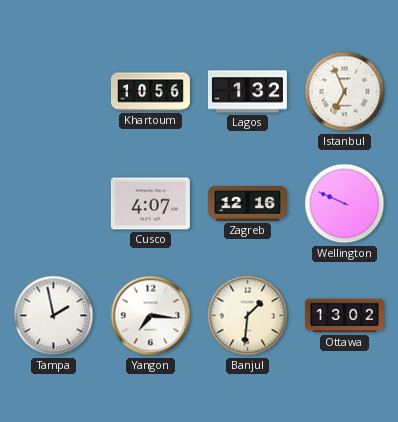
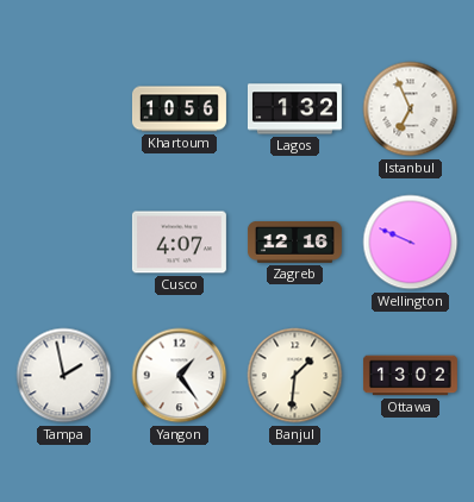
Yangon: 7:16 -> 1:24 (180, 376)
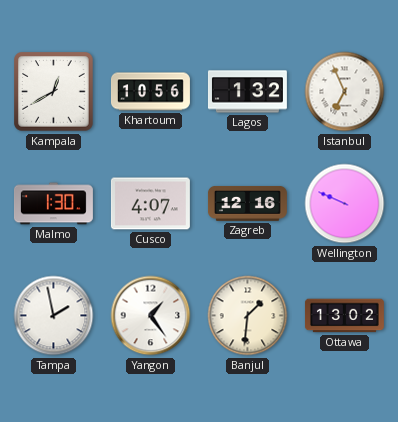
Kampala: none -> 12:40 (54, 92)
Malmo: none -> 1:30 (53, 204)
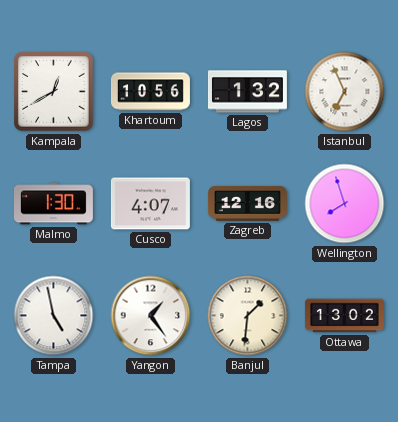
Wellington: 9:49 -> 7:57 (345, 204)
Tampa: 1:58 -> 4:58 (54, 316)
